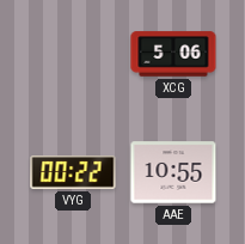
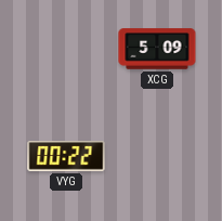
XCG: 5:06 -> 5:09 (157, 49)
AAE: 10:55 -> none (173, 172)
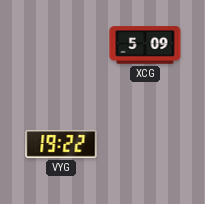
VYG: 00:22 -> 19:22 (61, 144)
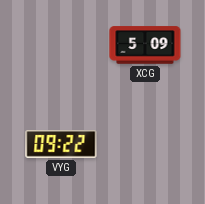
VYG: 19:22 -> 09:22 (61, 144)
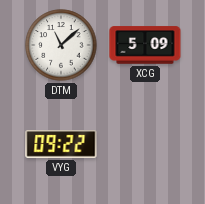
DTM: none -> 11:08 (61, 45)
